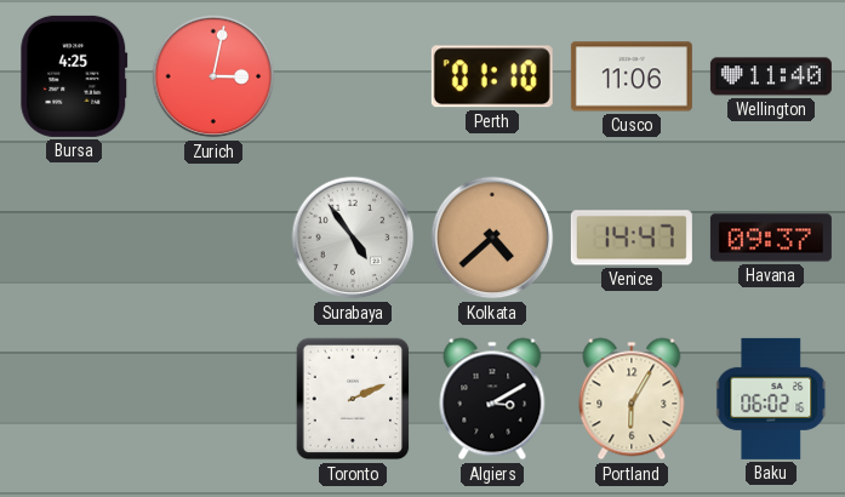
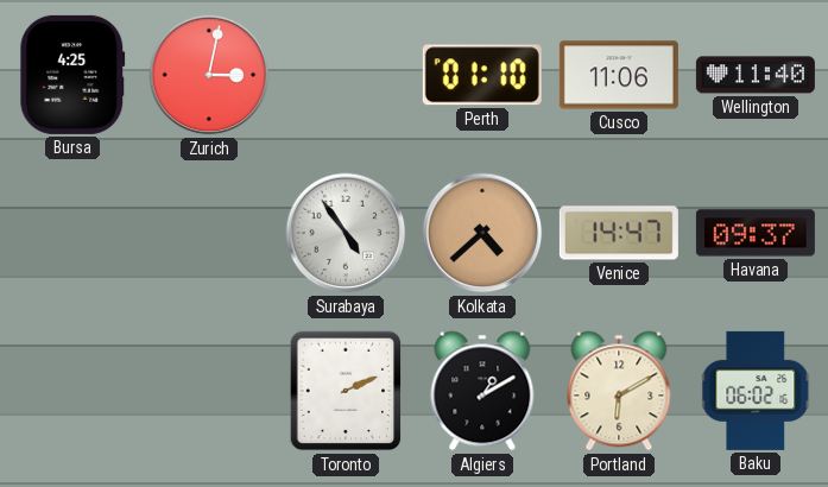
Algiers: 3:10 -> 1:10 (482, 391)
Portland: 6:05 -> 6:10 (619, 391)
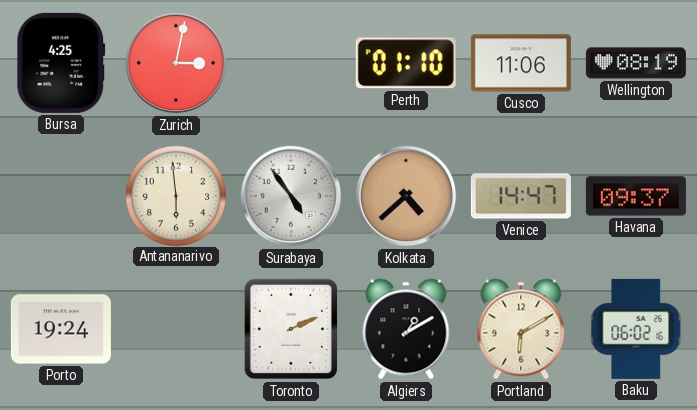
Wellington: 11:40 -> 08:19 (636, 63)
Antananarivo: none -> 5:59 (175, 195)
Porto: none -> 19:24 (61, 329)
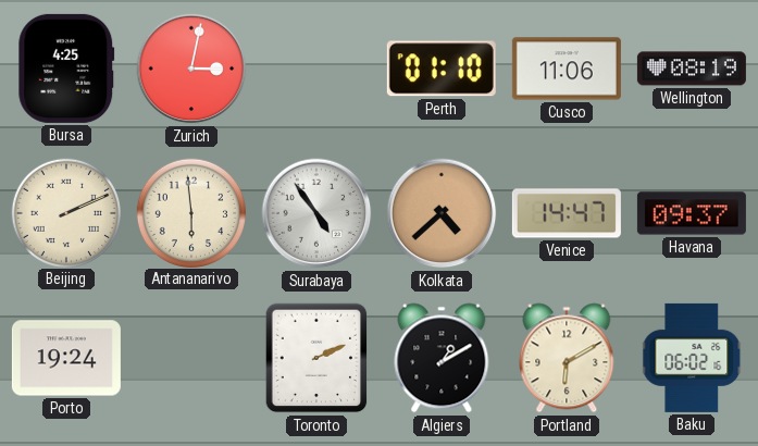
Beijing: none -> 2:11 (65, 212)
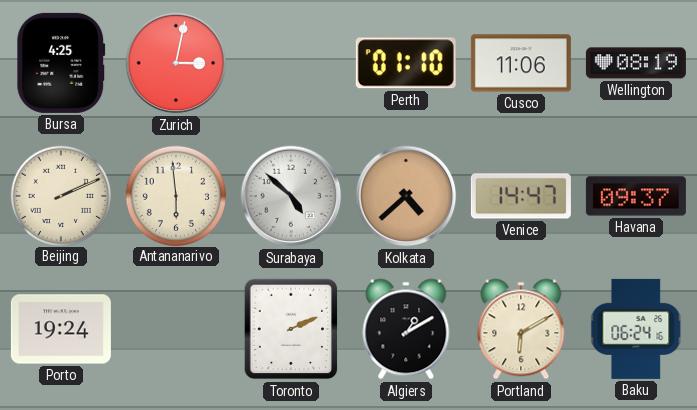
Surabaya: 4:54 -> 4:52 (291, 196)
Baku: 06:02 -> 06:24 (637, 329)
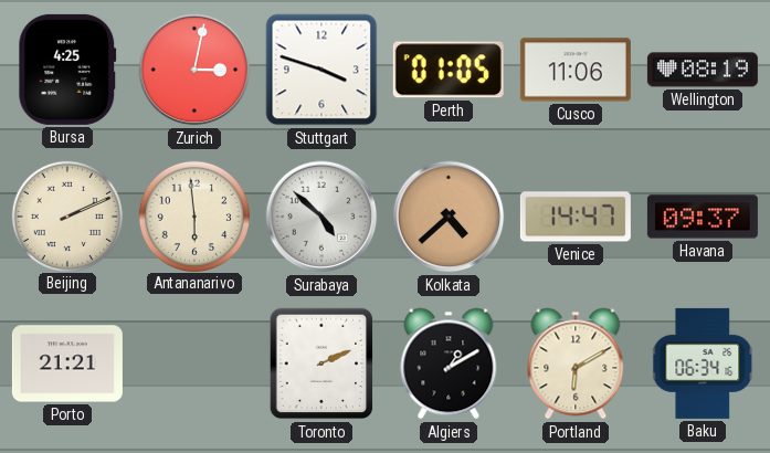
Stuttgart: none -> 3:48 (321, 70)
Perth: 01:10 -> 01:05 (449, 70)
Porto: 19:24 -> 21:21 (67, 364)
Baku: 06:24 -> 06:34 (704, 364)
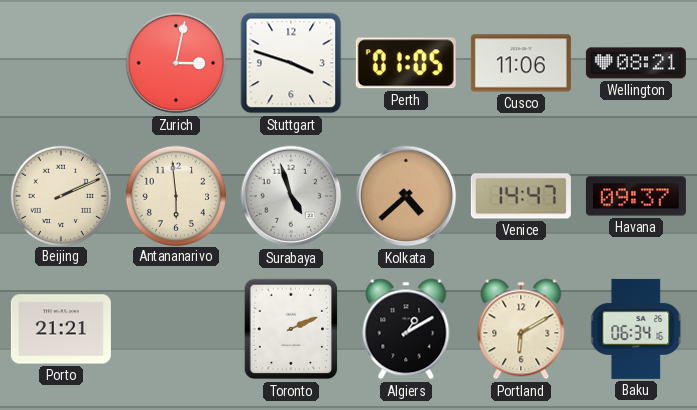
Bursa: 4:25 -> none (67, 70)
Wellington: 08:19 -> 08:21 (636, 63)
Surabaya: 4:52 -> 4:57 (291, 196)
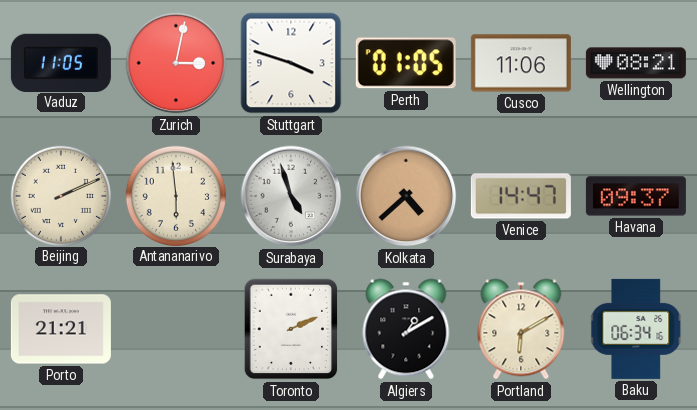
Vaduz: none -> 11:05 (61, 62)
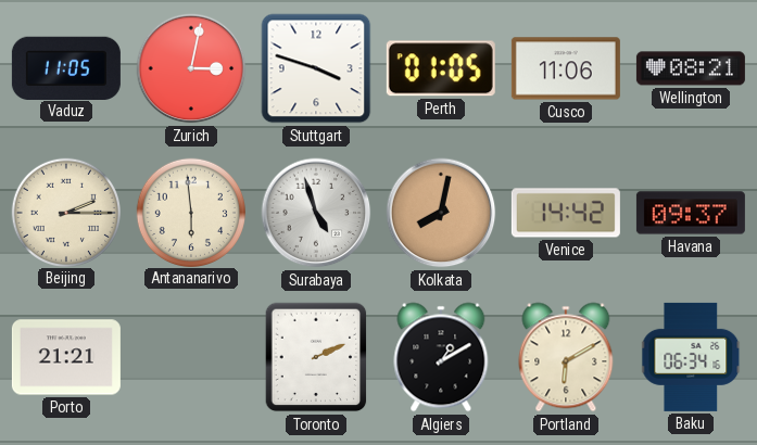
Beijing: 2:11 -> 2:15 (65, 212)
Kolkata: 4:38 -> 8:02 (441, 213)
Venice: 14:47 -> 14:42 (566, 213)
